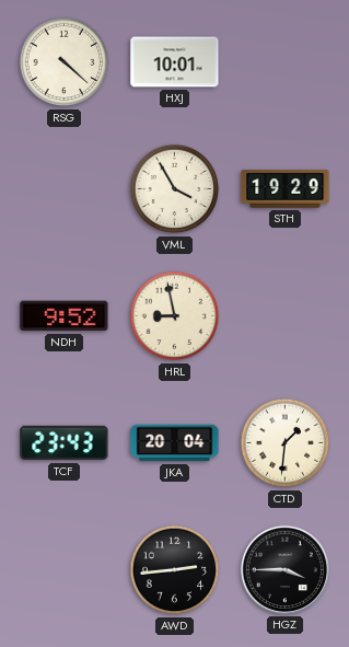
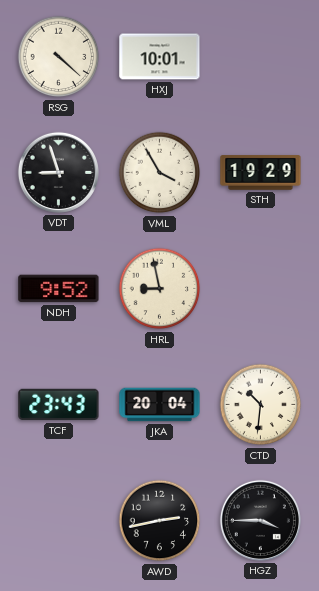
VDT: none -> 8:57 (58, 172)
CTD: 1:31 -> 10:31 (261, 405)
AWD: 2:44 -> 2:43 (160, 521)
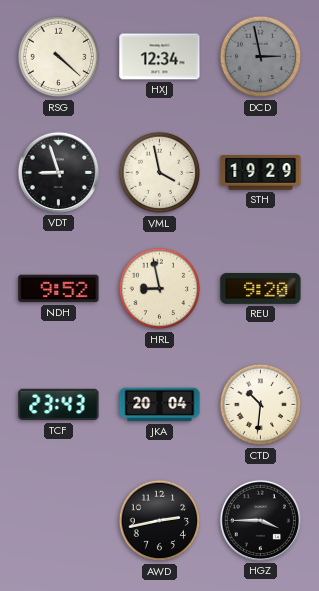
HXJ: 10:01 -> 12:34 (160, 57)
DCD: none -> 2:58 (261, 57)
VML: 3:55 -> 3:58 (160, 173)
REU: none -> 9:20 (261, 288)
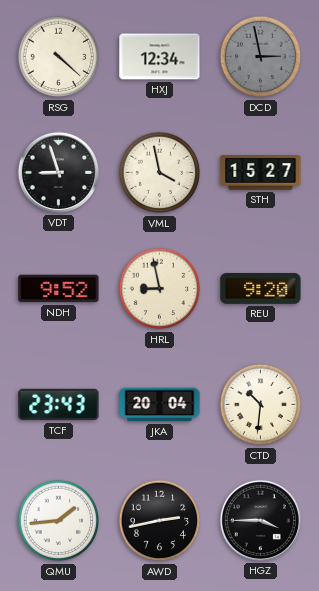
STH: 19:29 -> 15:27 (261, 173)
QMU: none -> 1:44 (59, 521)
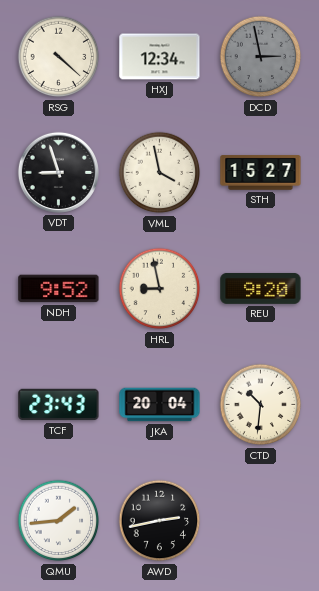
HGZ: 3:45 -> none (260, 520)
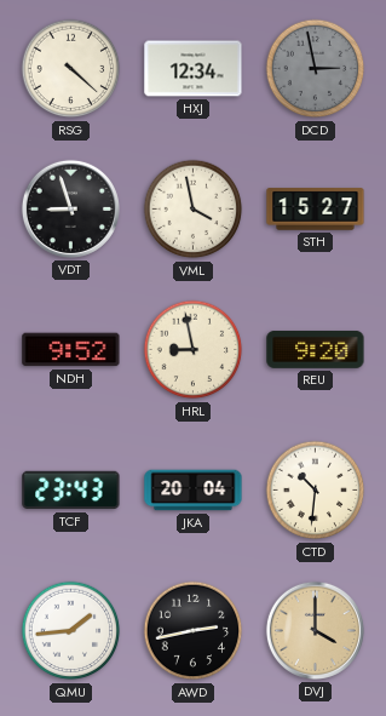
DVJ: none -> 4:00 (315, 630)
